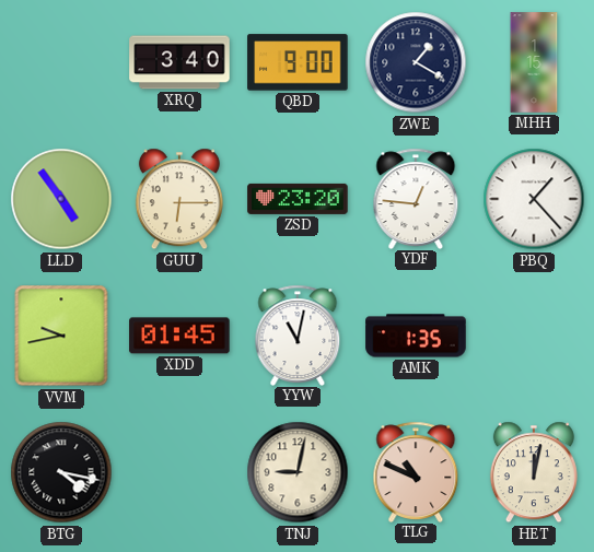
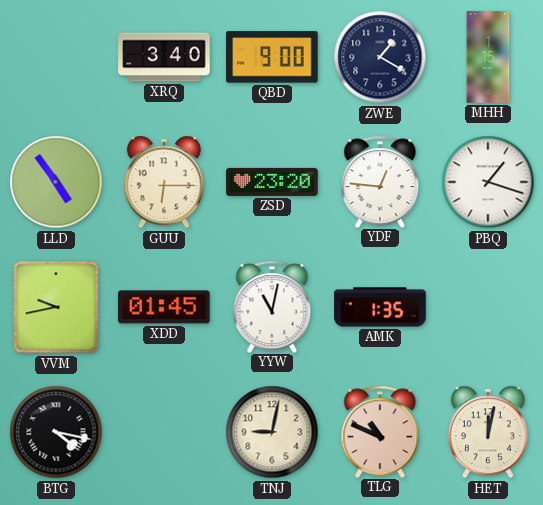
PBQ: 1:23 -> 1:18 (488, 182)
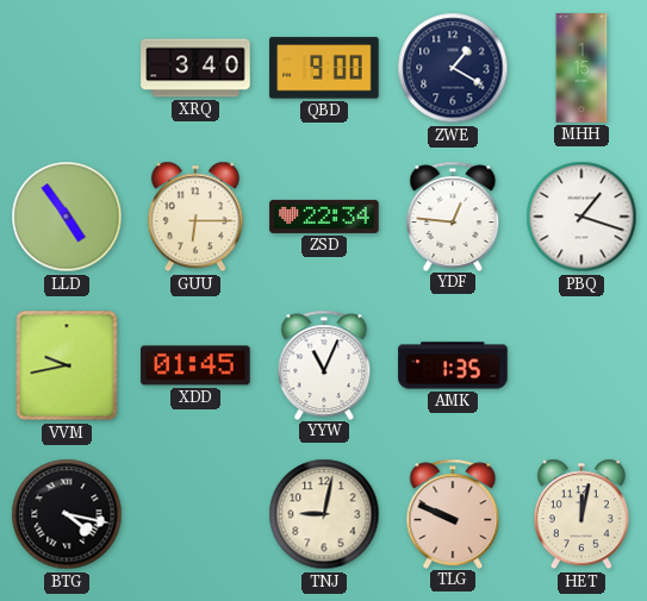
ZSD: 23:20 -> 22:34 (324, 217)
YYW: 11:02 -> 11:04 (324, 364)
TLG: 10:49 -> 9:49 (453, 513)
